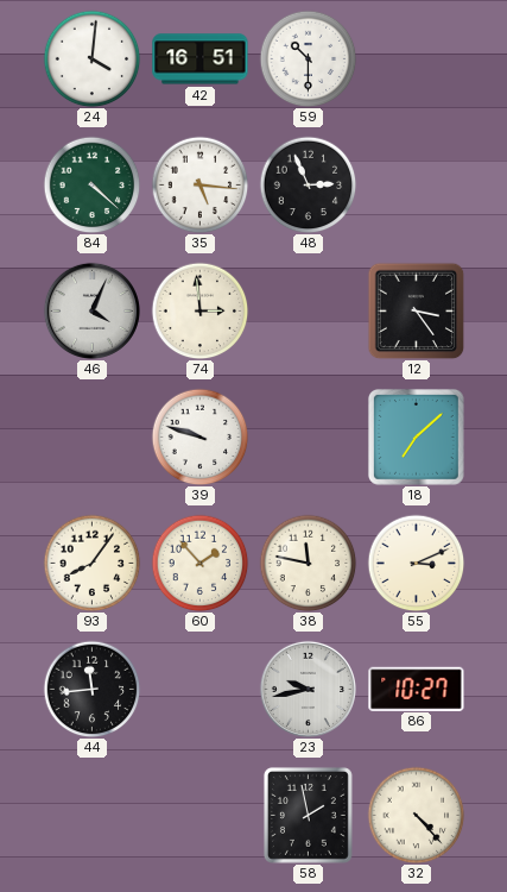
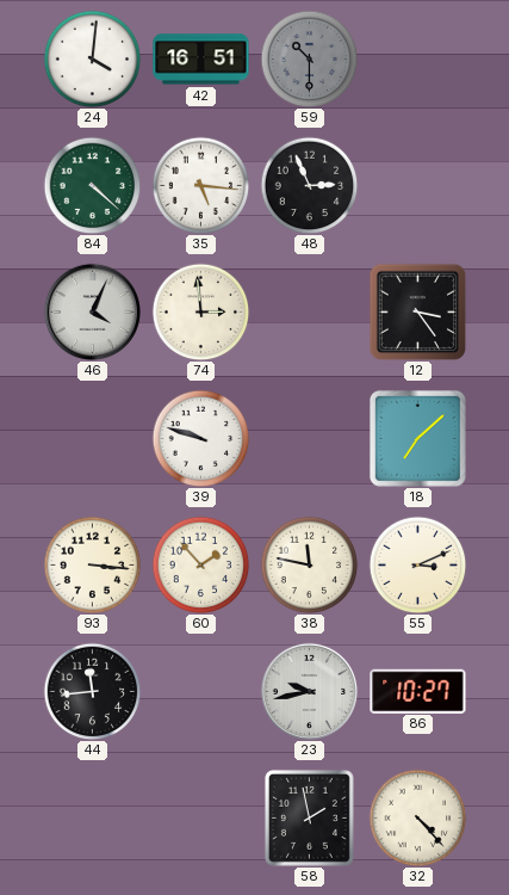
59 dial: white -> grey (309, 58)
93: 8:06 -> 3:16 (92, 564)
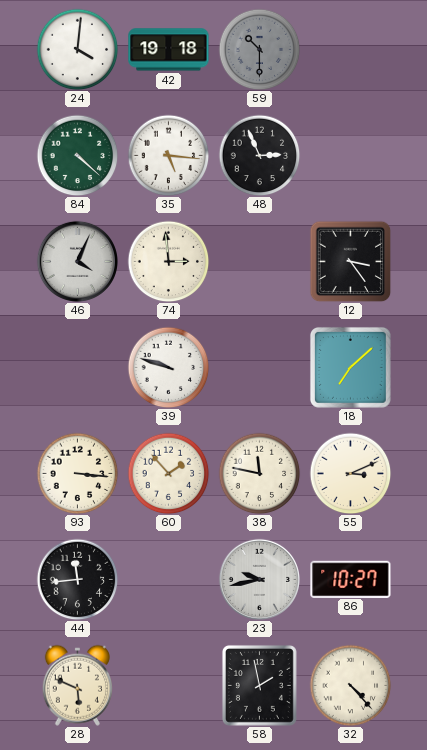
42: 16:51 -> 19:18 (169, 50)
28: none -> 5:49 (77, 685)
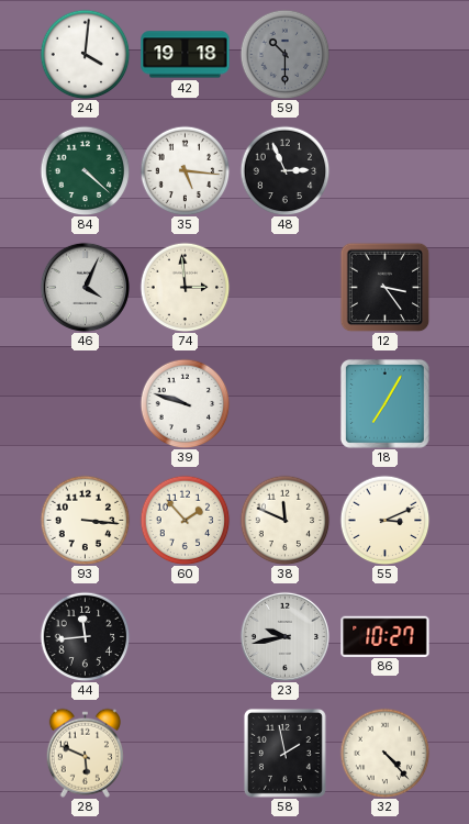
18: 7:08 -> 7:05 (384, 403)
38: 11:47 -> 11:49 (284, 520)
